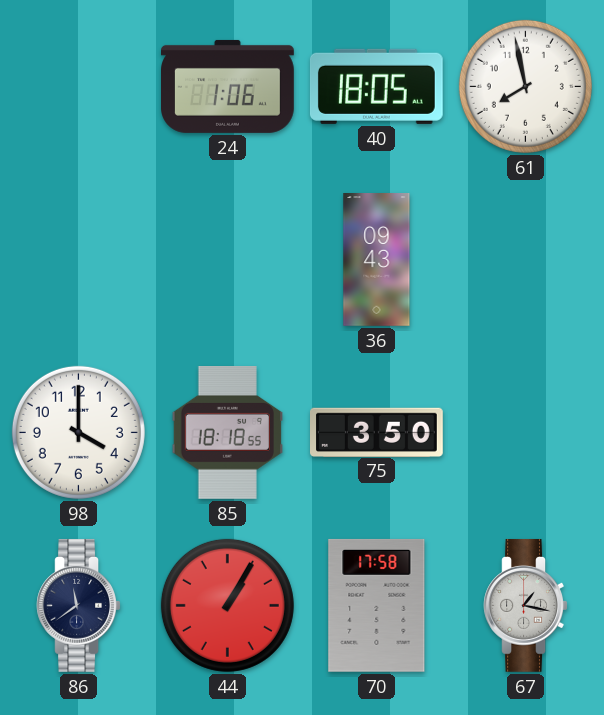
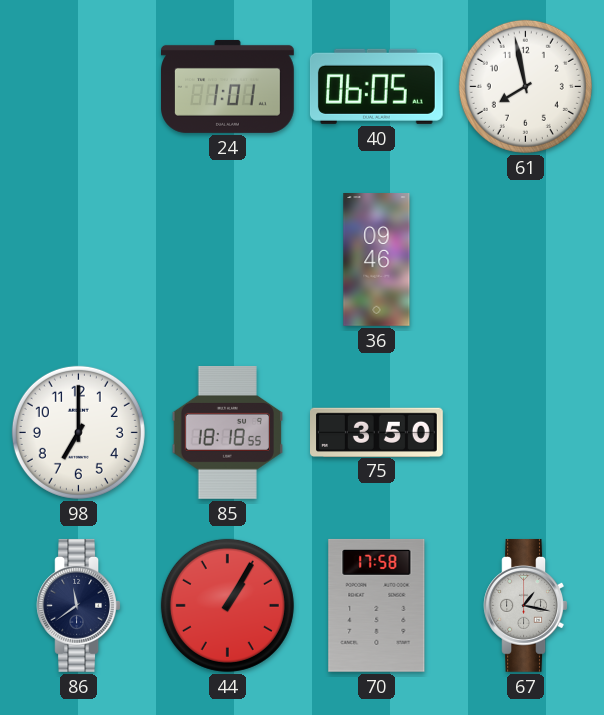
24: 1:06 -> 1:01 (228, 86)
40: 18:05 -> 06:05 (376, 86)
36: 09:43 -> 09:46 (377, 260)
98: 4:00 -> 7:00 (78, 432)
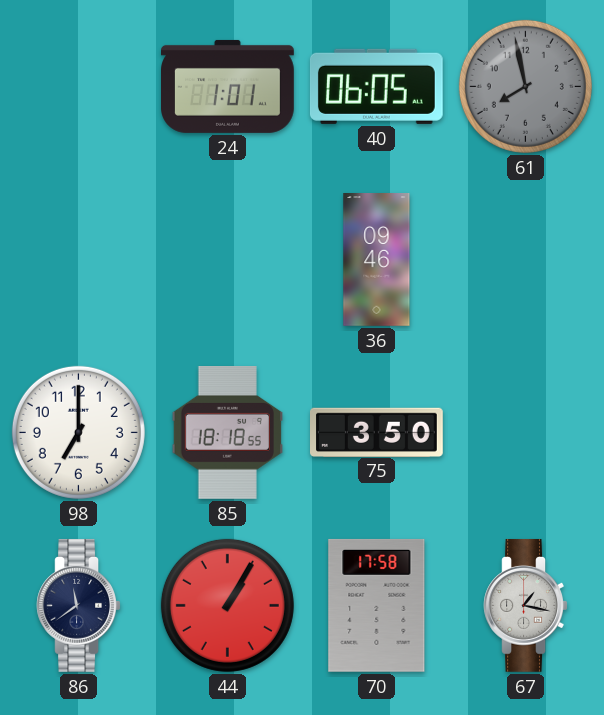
61 dial: white -> grey (525, 86)
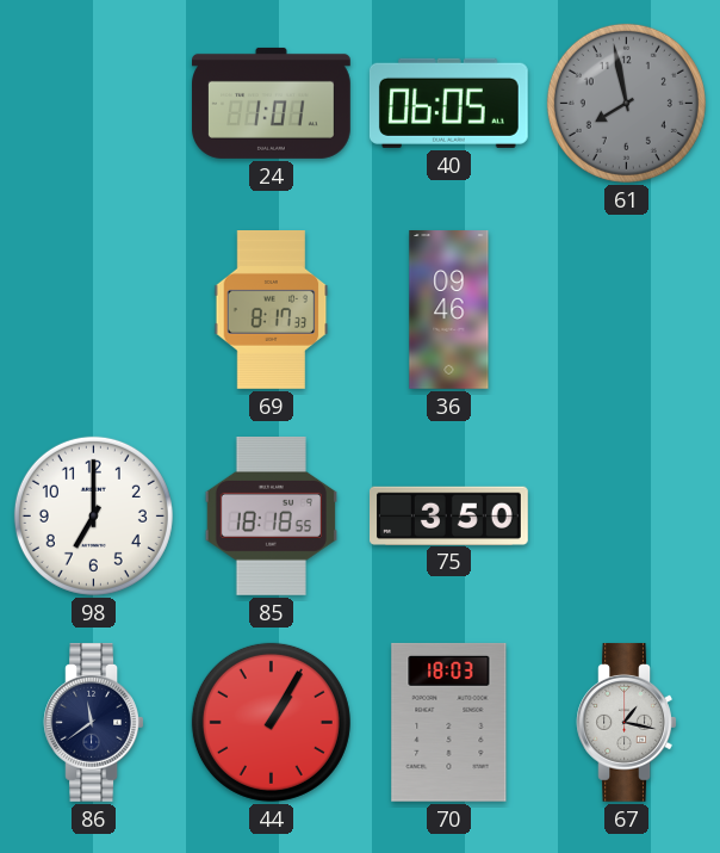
69: none -> 8:17 (272, 310)
70: 17:58 -> 18:03 (449, 722)
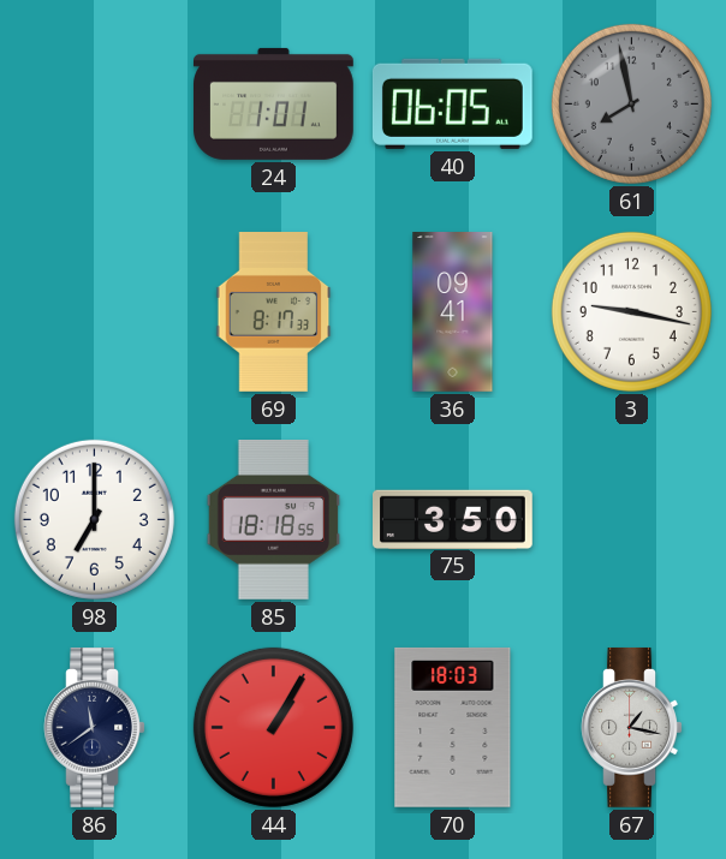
36: 09:46 -> 09:41 (453, 312)
3: none -> 9:17 (631, 311)
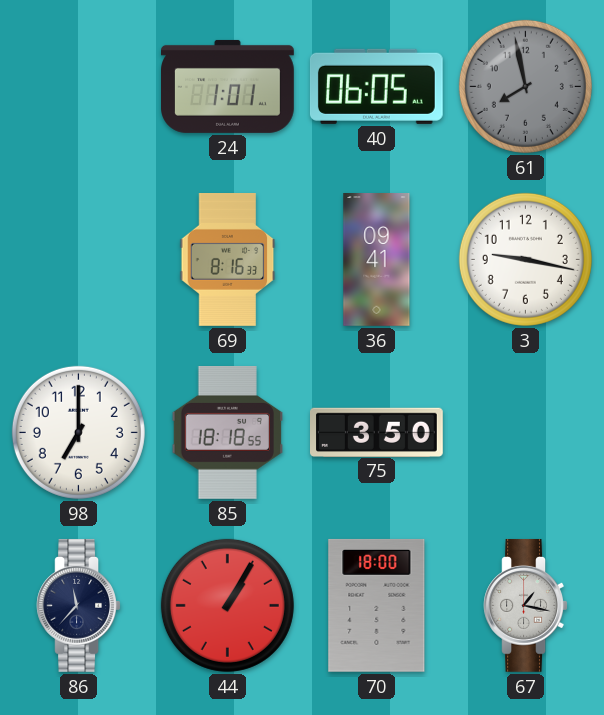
69: 8:17 -> 8:16 (228, 260)
86: 11:39 -> 11:37 (79, 606)
70: 18:03 -> 18:00 (377, 605)
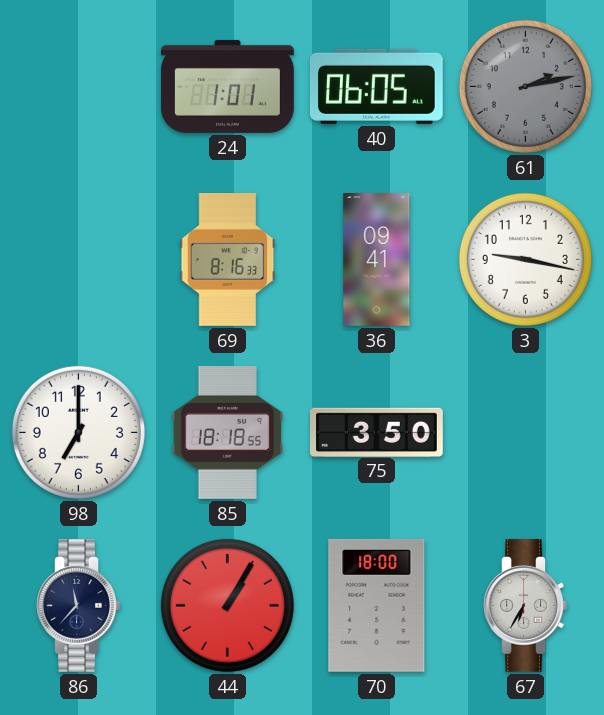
61: 7:58 -> 2:13 (525, 86)
67: 1:17 -> 6:35 (526, 606)
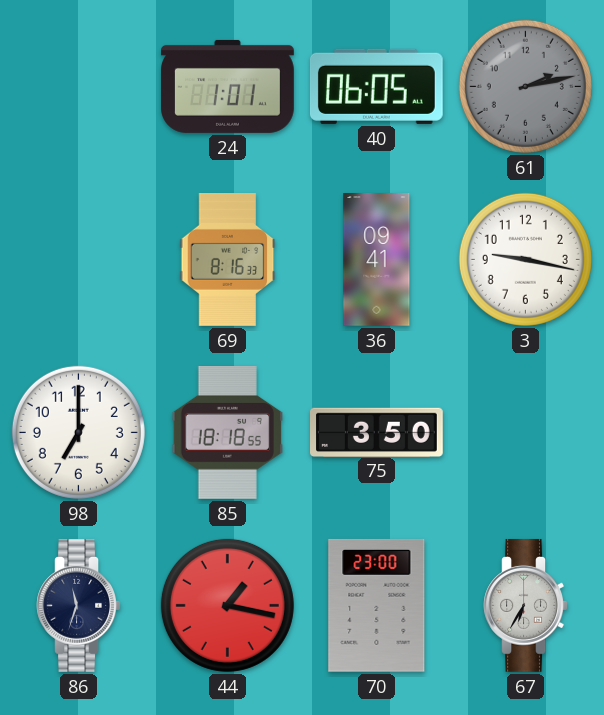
86: 11:37 -> 11:33 (79, 606)
44: 1:05 -> 1:17 (227, 605)
70: 18:00 -> 23:00 (377, 605)
